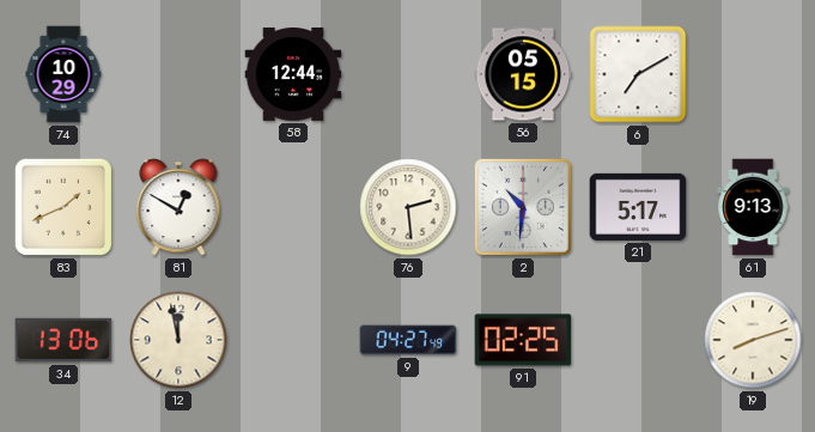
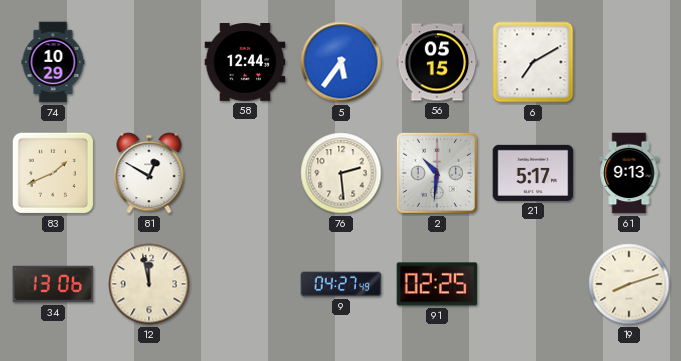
5: none -> 5:36 (341, 62)
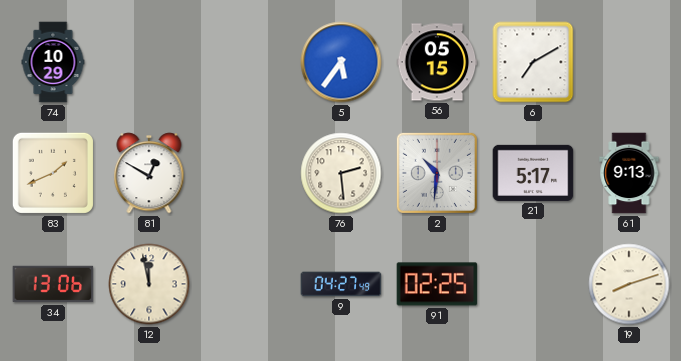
58: 12:44 -> none (245, 63)
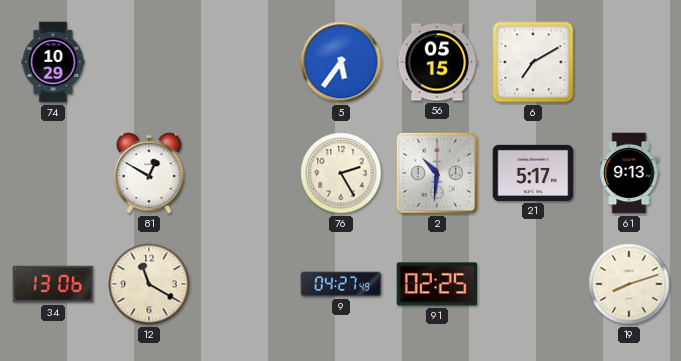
83: 1:41 -> none (53, 173)
76: 2:29 -> 2:25 (341, 173)
12: 11:58 -> 11:20 (149, 284)
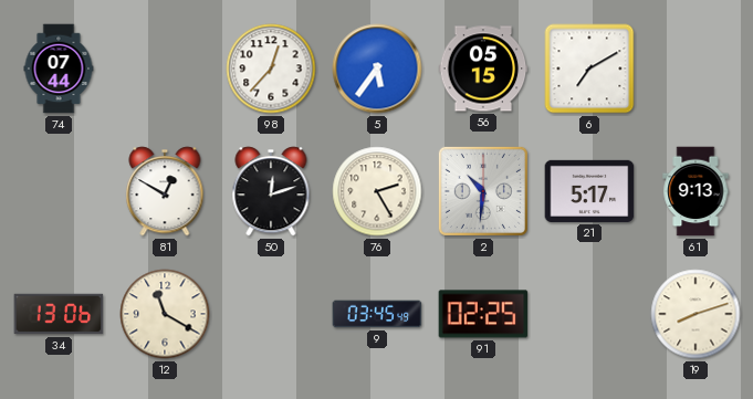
74: 10:29 -> 07:44 (59, 69)
98: none -> 12:37 (271, 69)
50: none -> 12:12 (271, 191)
9: 04:27 -> 03:45 (377, 314)
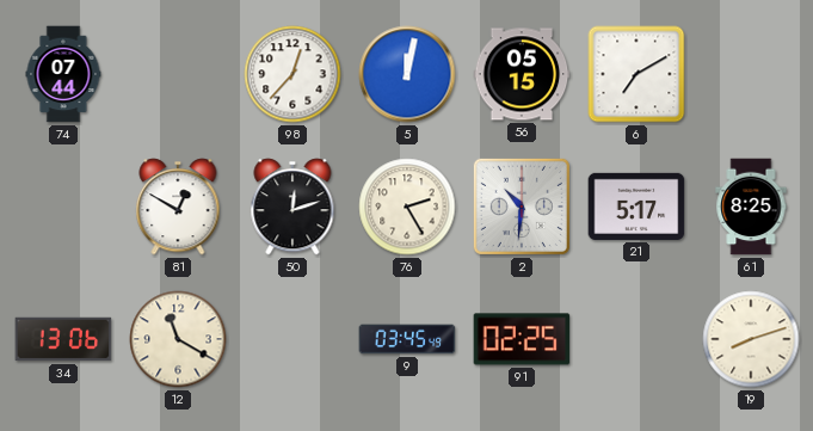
5: 5:36 -> 12:02 (407, 74)
61: 9:13 -> 8:25 (751, 207)
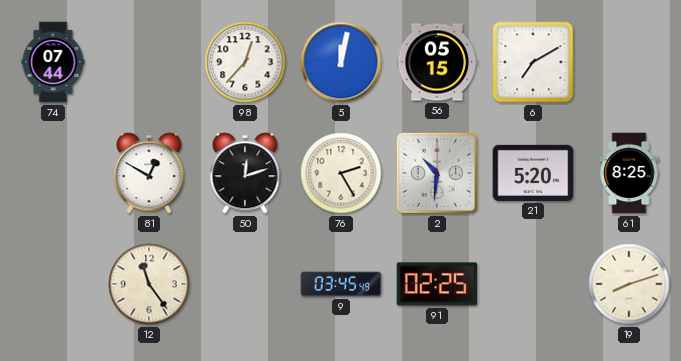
21: 5:17 -> 5:20 (533, 173)
34: 13:06 -> none (63, 339)
12: 11:20 -> 11:24 (149, 284)
